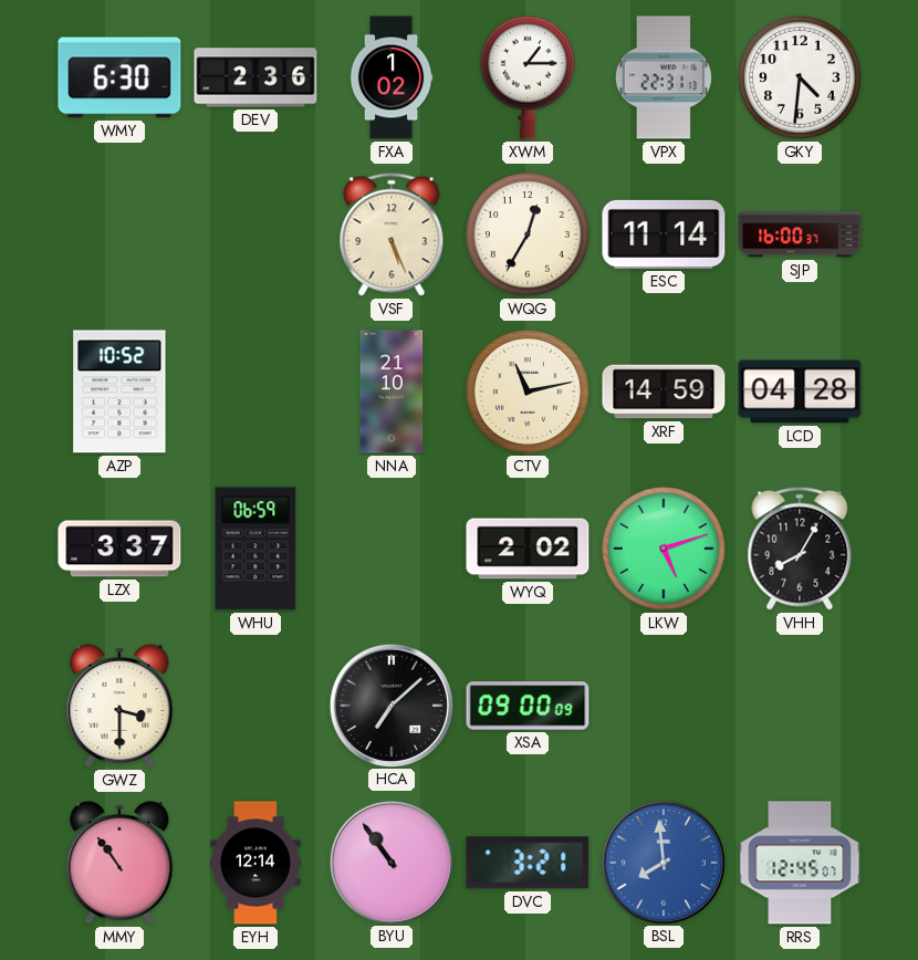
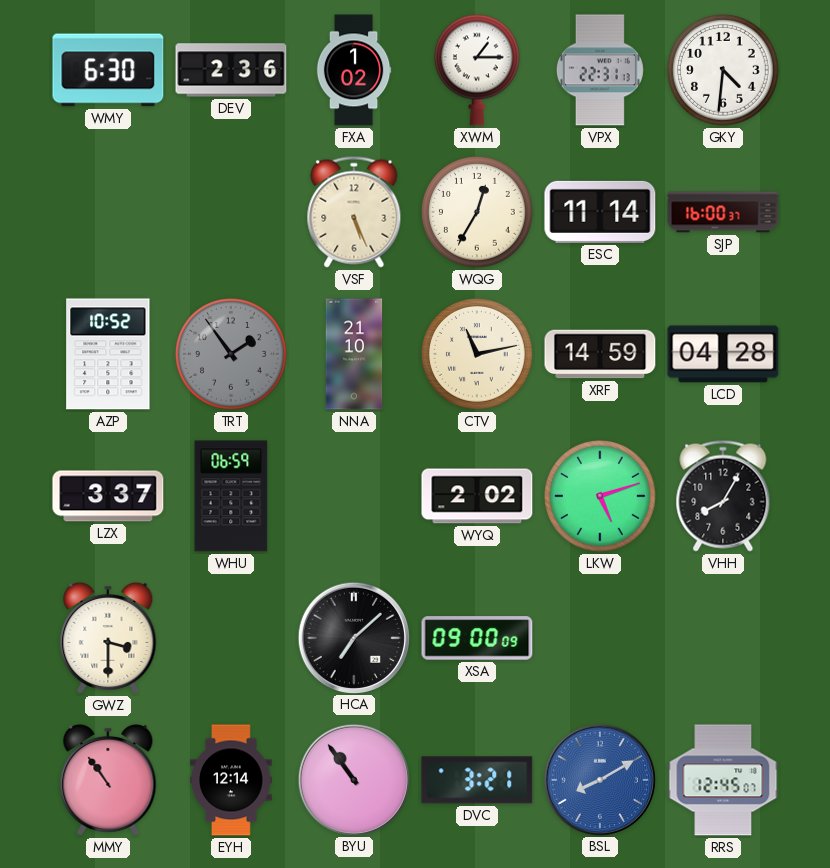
TRT: none -> 1:54 (231, 354)
BSL: 7:59 -> 8:10 (600, 779)
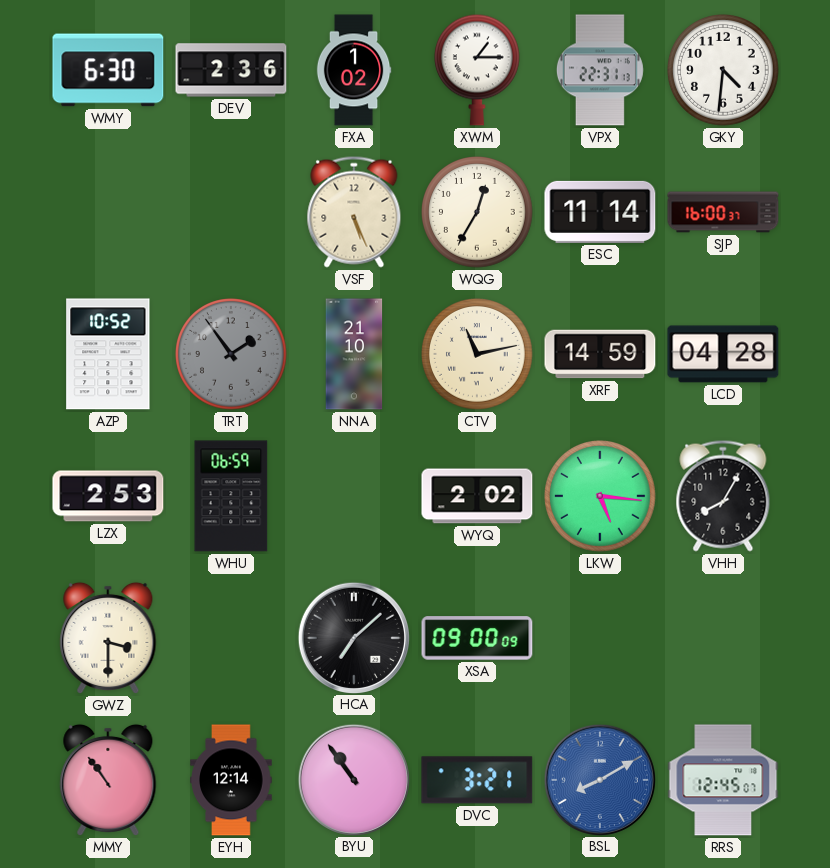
LZX: 3:37 -> 2:53 (108, 496)
LKW: 5:12 -> 5:16 (600, 496)
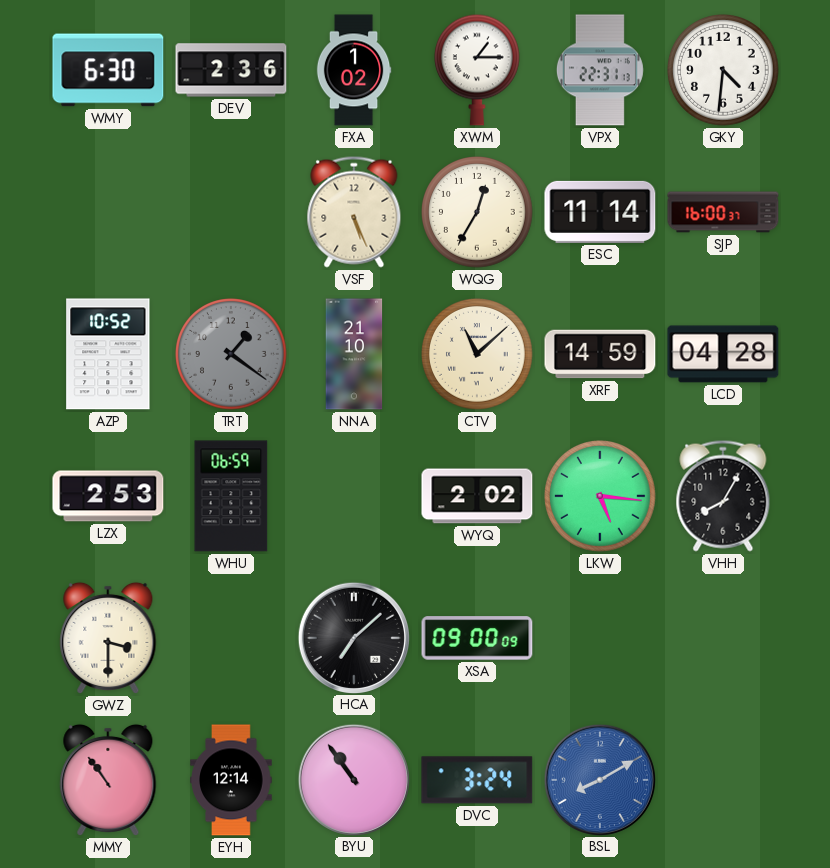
TRT: 1:54 -> 1:21 (231, 354)
CTV: 11:13 -> 11:08 (477, 354)
DVC: 3:21 -> 3:24 (477, 780)
RRS: 12:45 -> none (723, 780)
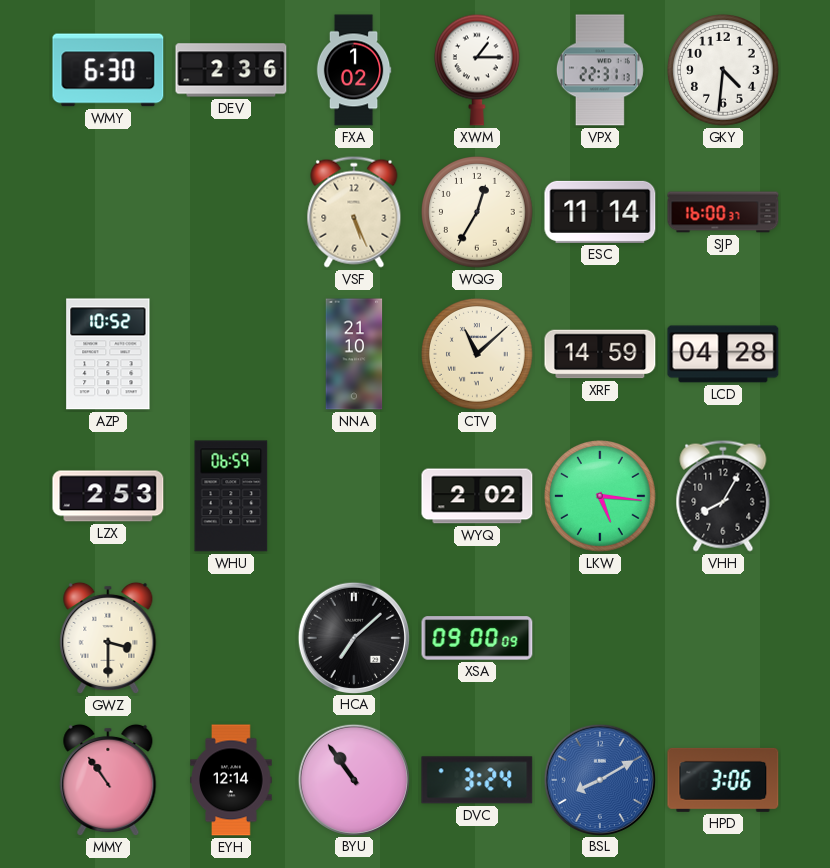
TRT: 1:21 -> none (231, 354)
HPD: none -> 3:06 (723, 780)
